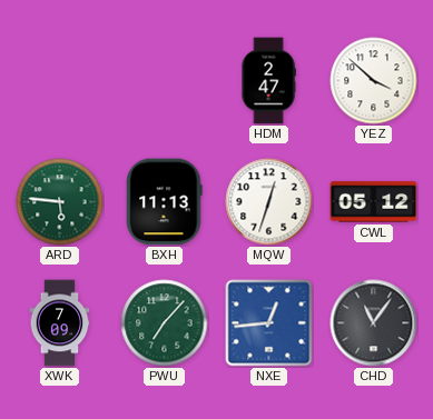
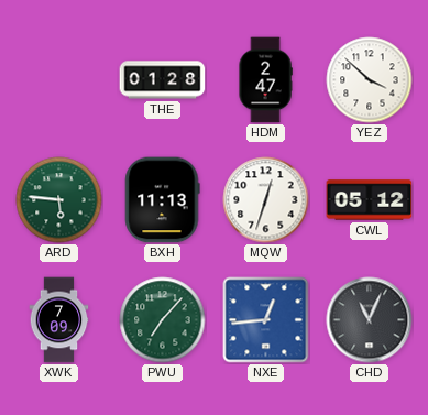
THE: none -> 01:28 (163, 80)
CHD: 11:06 -> 11:04 (370, 320)
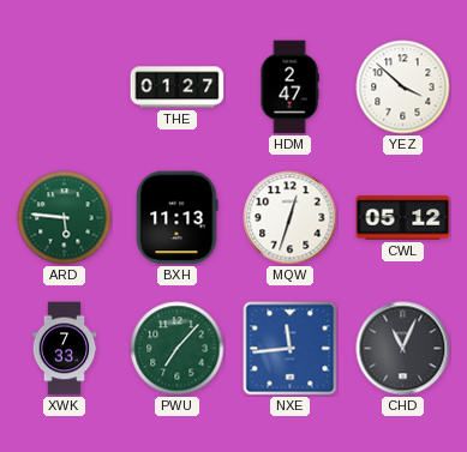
THE: 01:28 -> 01:27 (178, 88)
XWK: 7:09 -> 7:33 (65, 349)
NXE: 12:44 -> 11:44 (291, 349)
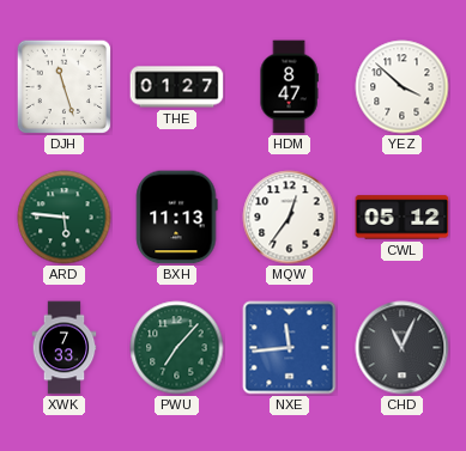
DJH: none -> 11:27 (63, 86)
HDM: 2:47 -> 8:47 (289, 87)
MQW: 12:33 -> 12:36 (290, 218)
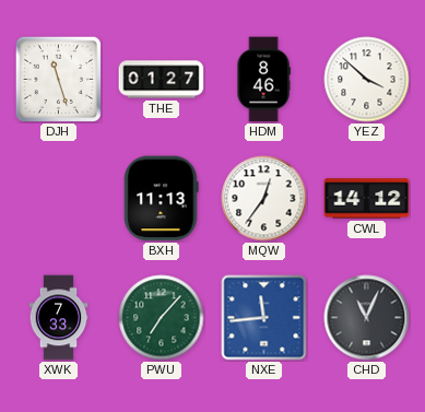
HDM: 8:47 -> 8:46 (263, 80)
ARD: 5:46 -> none (65, 218)
CWL: 05:12 -> 14:12 (367, 199)
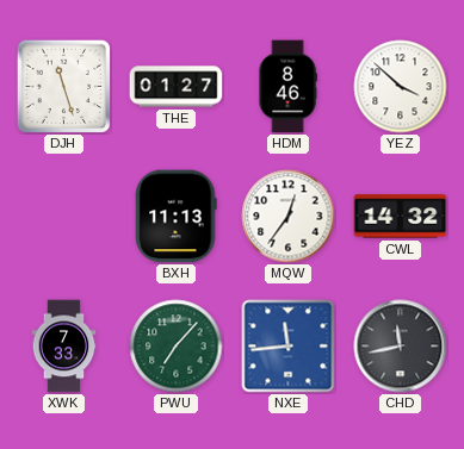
CWL: 14:12 -> 14:32 (401, 217)
CHD: 11:04 -> 11:43 (401, 347)
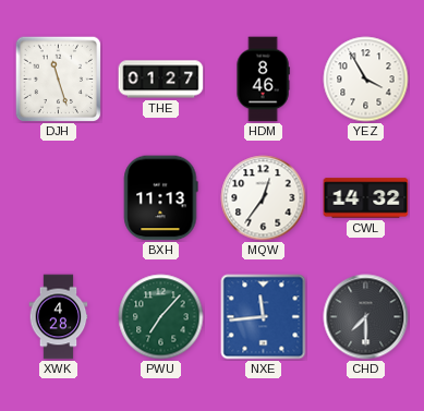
YEZ: 3:52 -> 3:55 (366, 80)
XWK: 7:33 -> 4:28 (59, 317)
CHD: 11:43 -> 7:30 (366, 317)
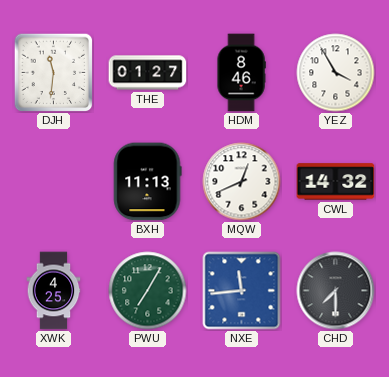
DJH: 11:27 -> 11:31 (53, 72)
MQW: 12:36 -> 12:41 (242, 182)
XWK: 4:28 -> 4:25 (54, 291)
PWU: 7:07 -> 7:05 (148, 291)
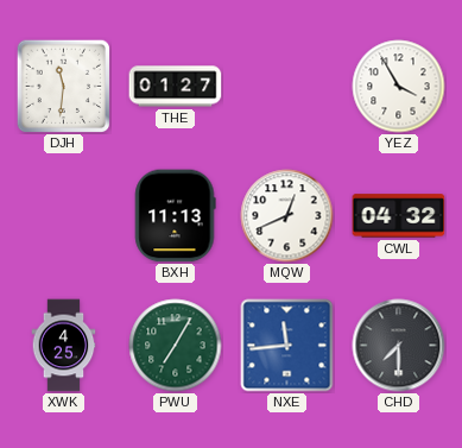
HDM: 8:46 -> none (241, 73)
CWL: 14:32 -> 04:32 (399, 216)
